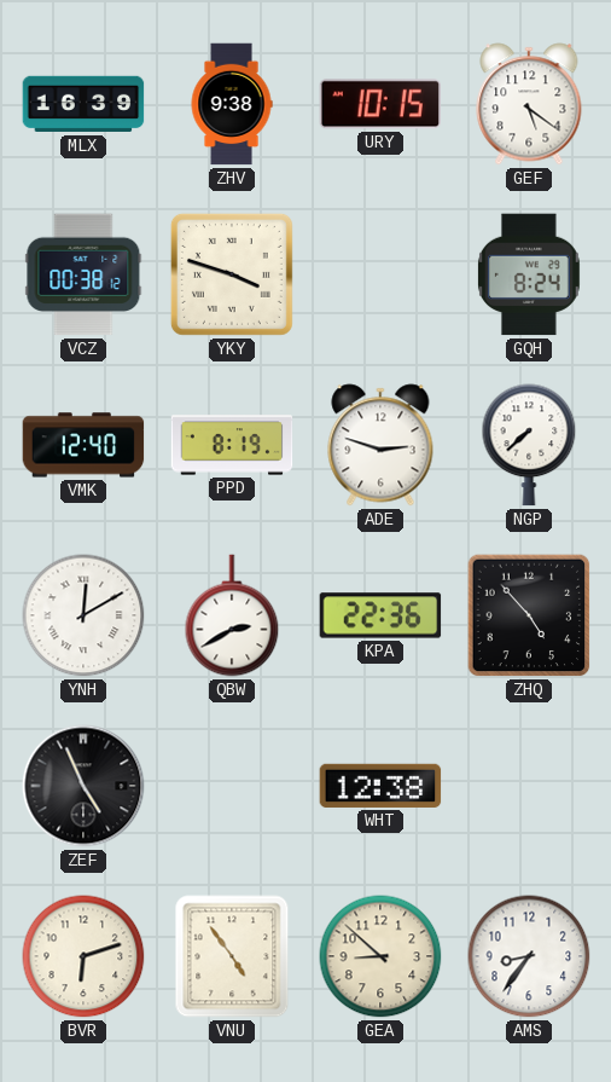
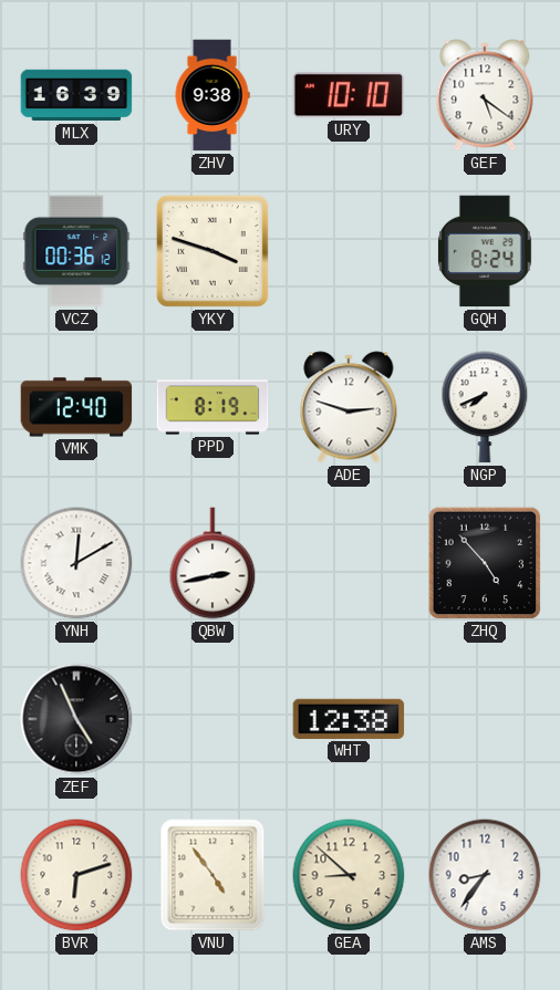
URY: 10:15 -> 10:10 (348, 95)
VCZ: 00:38 -> 00:36 (76, 251)
NGP: 7:38 -> 7:41 (485, 407)
QBW: 2:40 -> 2:43 (212, 563)
KPA: 22:36 -> none (380, 615)
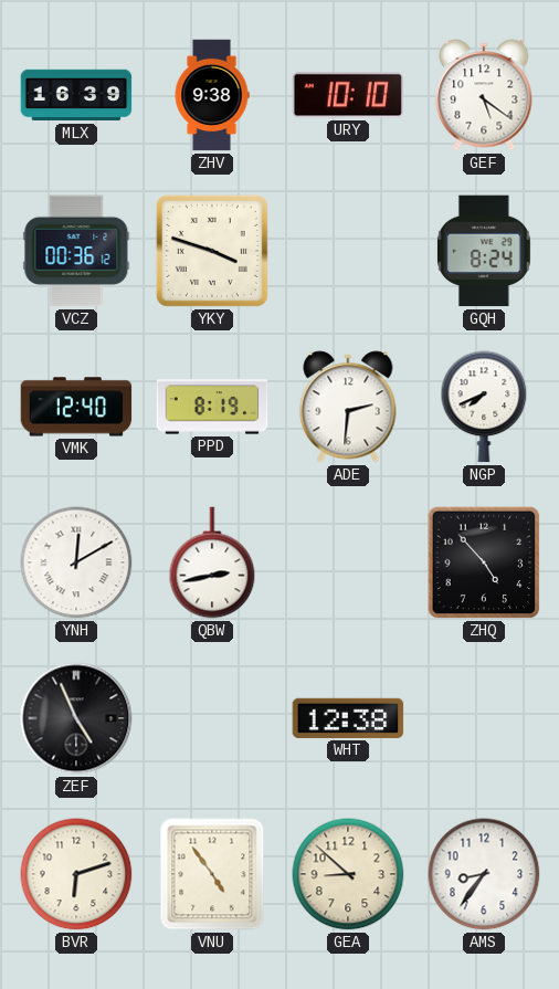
ADE: 2:48 -> 2:31 (348, 407)
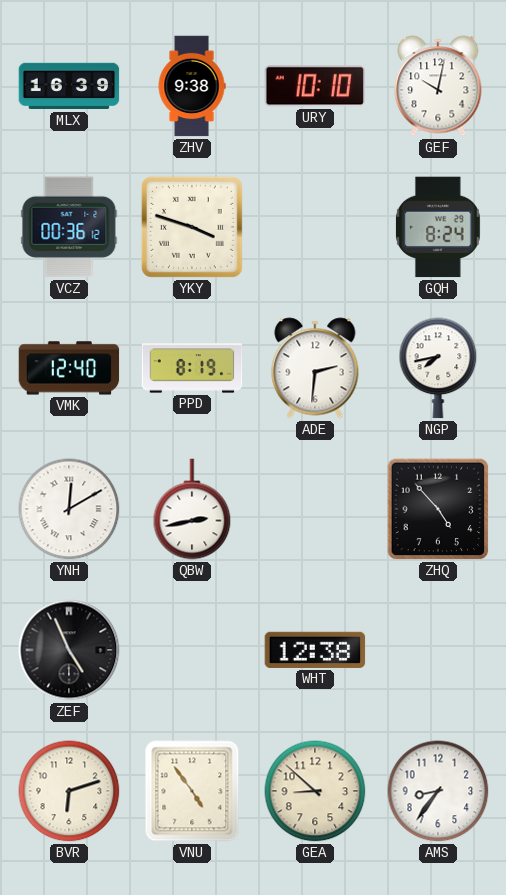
GEF: 5:21 -> 10:02 (438, 86)
NGP: 7:41 -> 7:43 (438, 368)
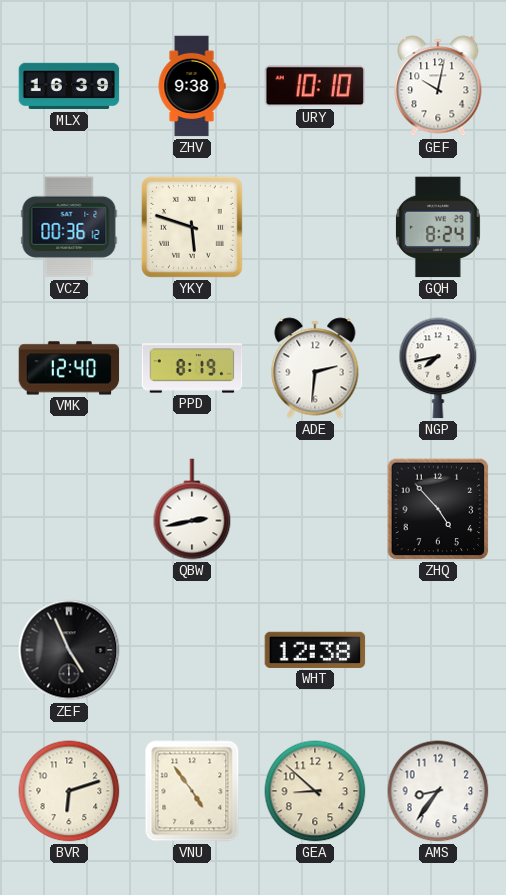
YKY: 3:48 -> 5:48 (192, 227)
YNH: 12:10 -> none (69, 509)
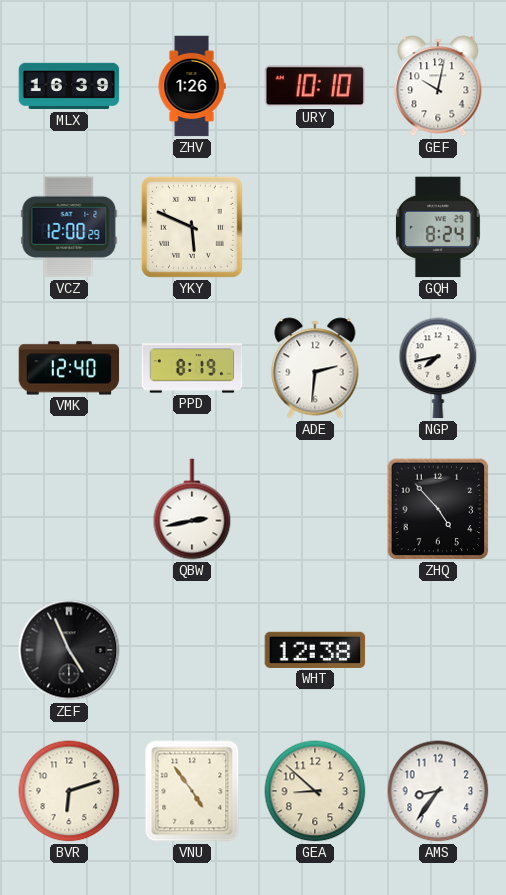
ZHV: 9:38 -> 1:26 (192, 86)
VCZ: 00:36 -> 12:00 (69, 227)
YKY: 5:48 -> 5:49 (192, 227)
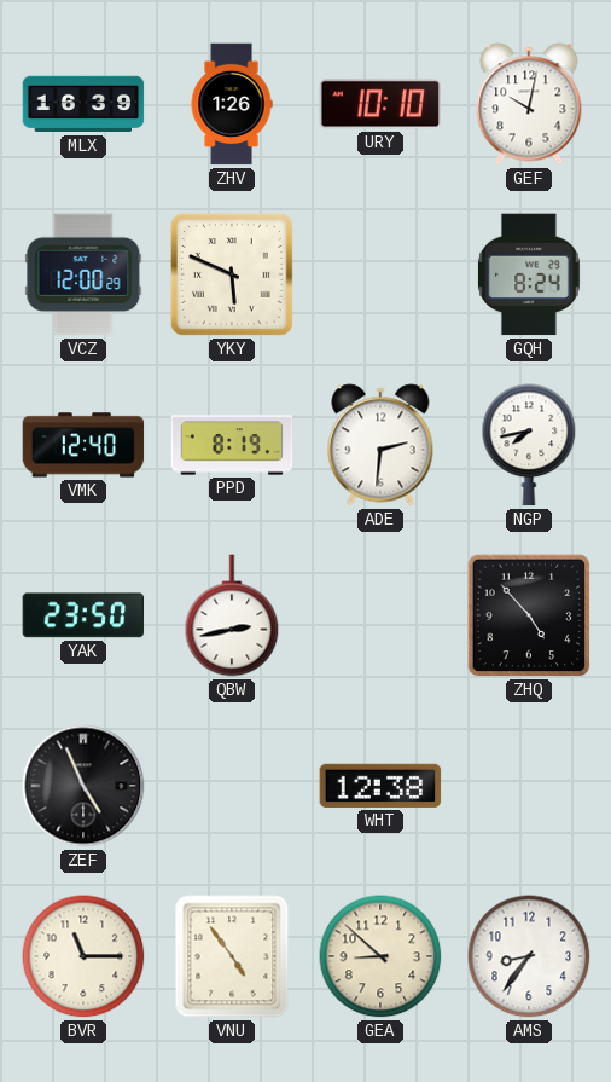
YAK: none -> 23:50 (83, 615)
BVR: 6:12 -> 11:15 (83, 956)
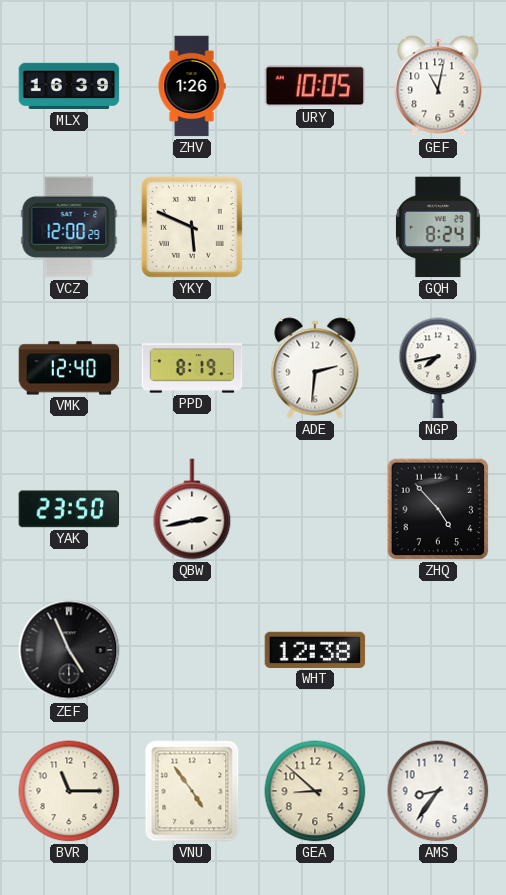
URY: 10:10 -> 10:05 (314, 86)
GEF: 10:02 -> 11:02 (438, 86)
